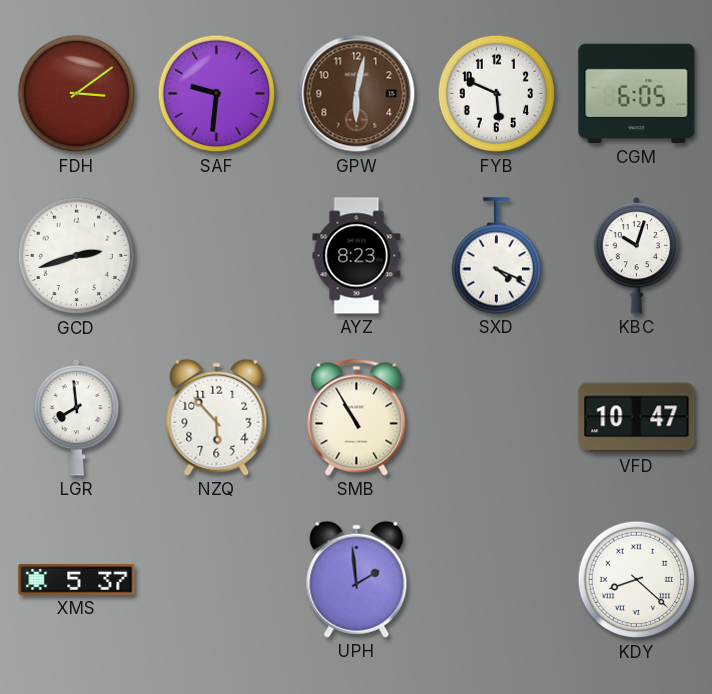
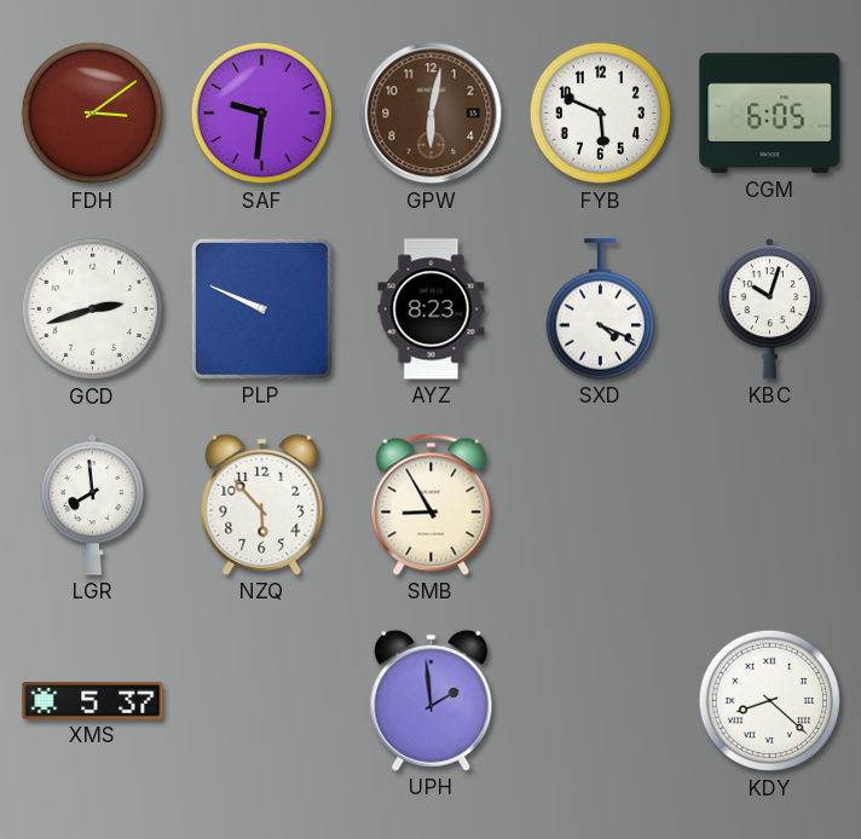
PLP: none -> 9:49 (261, 308)
SMB: 10:55 -> 8:55 (432, 504)
VFD: 10:47 -> none (637, 418)
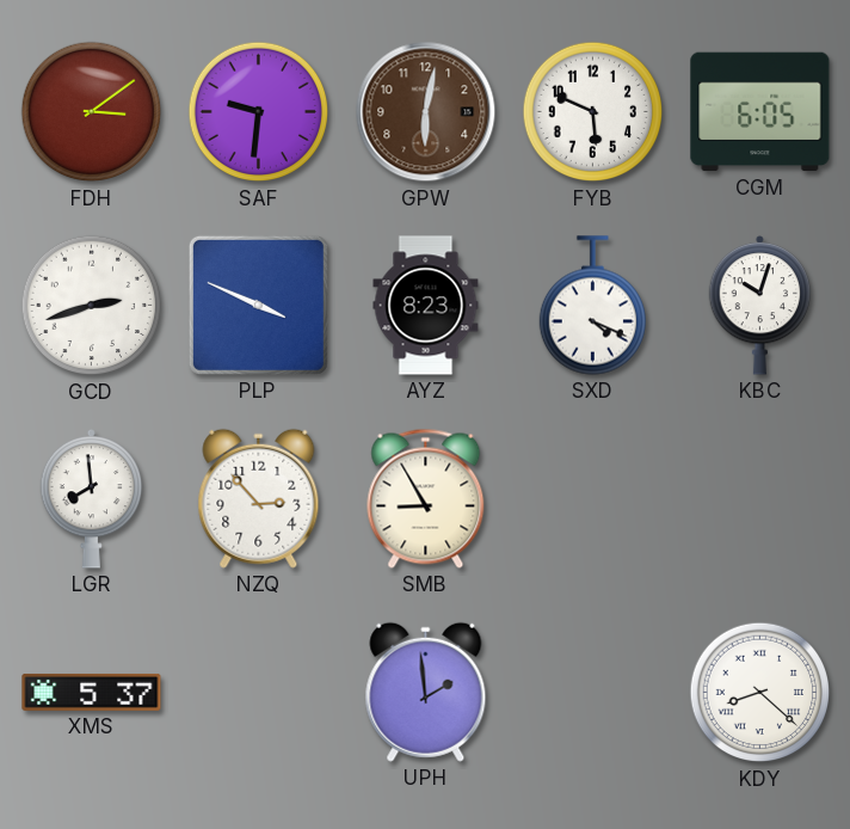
PLP: 9:49 -> 3:49 (258, 305)
NZQ: 5:53 -> 2:53 (259, 498)
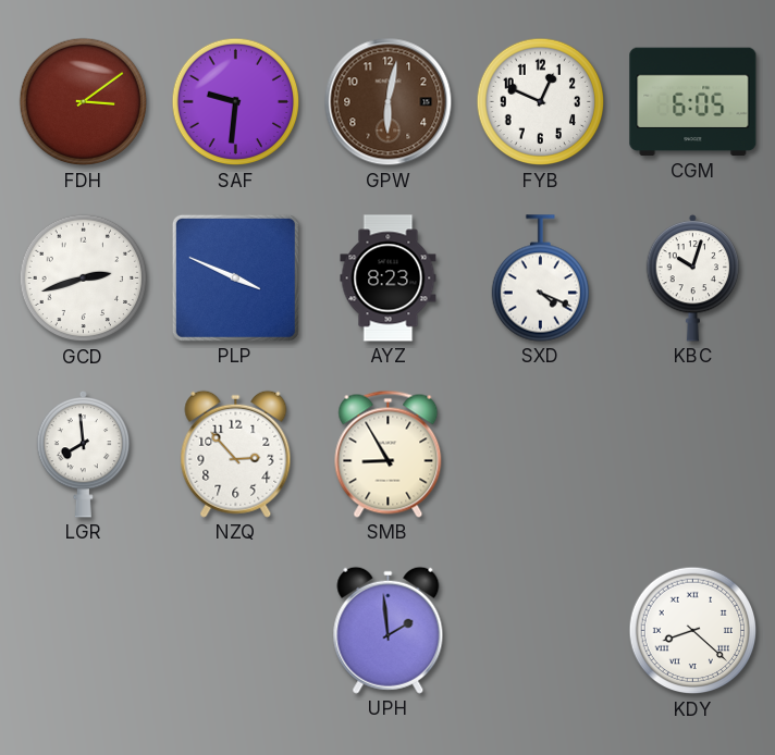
FYB: 5:49 -> 12:49 (541, 102)
XMS: 5:37 -> none (92, 692)
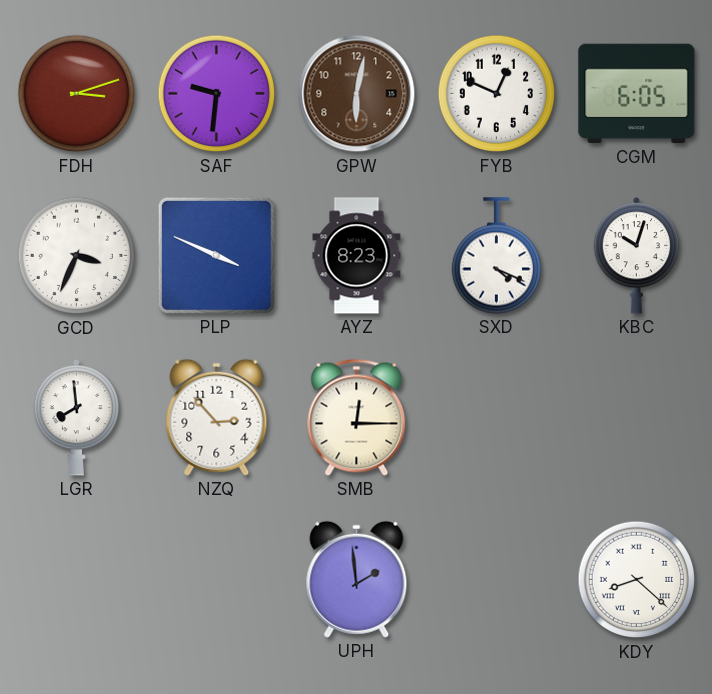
FDH: 3:09 -> 3:12 (77, 94)
GCD: 2:42 -> 3:34 (77, 256)
SMB: 8:55 -> 12:15 (357, 417)
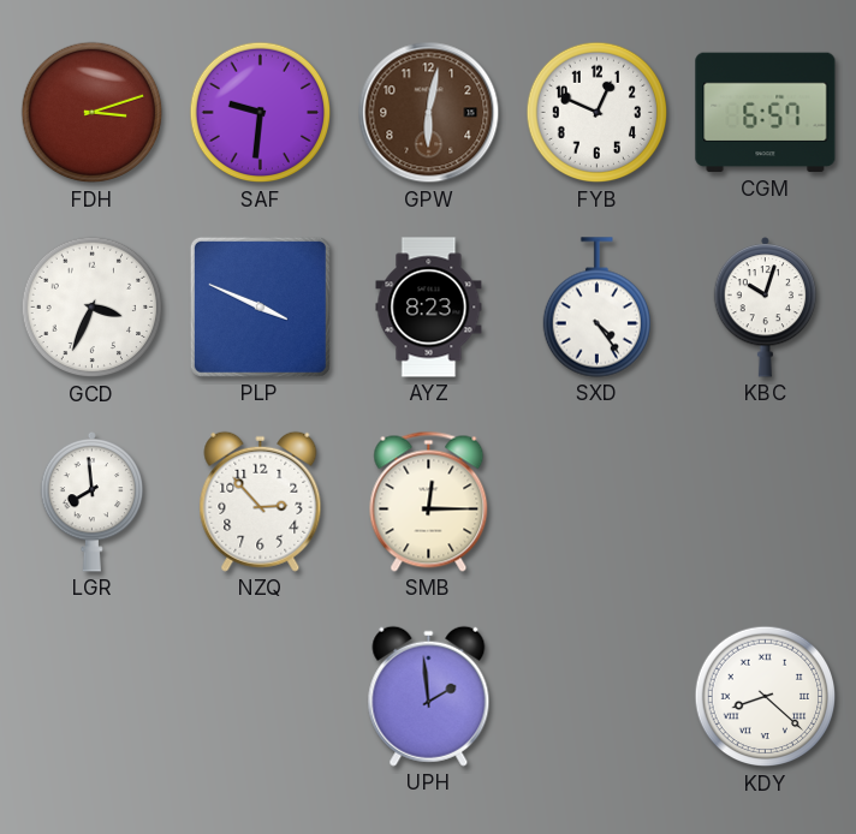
CGM: 6:05 -> 6:57 (766, 113)
SXD: 4:19 -> 4:24 (596, 308)
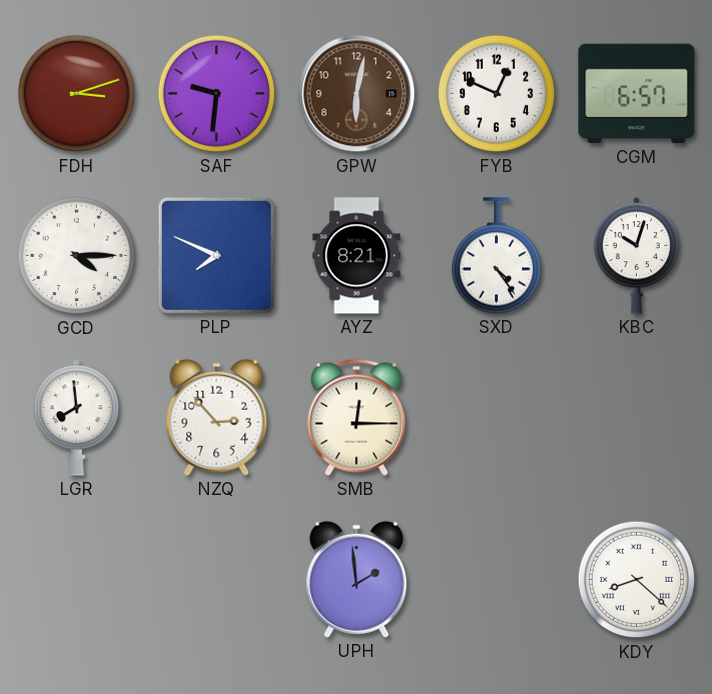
GCD: 3:34 -> 4:15 (77, 256)
PLP: 3:49 -> 7:49 (216, 255)
AYZ: 8:23 -> 8:21 (357, 256)
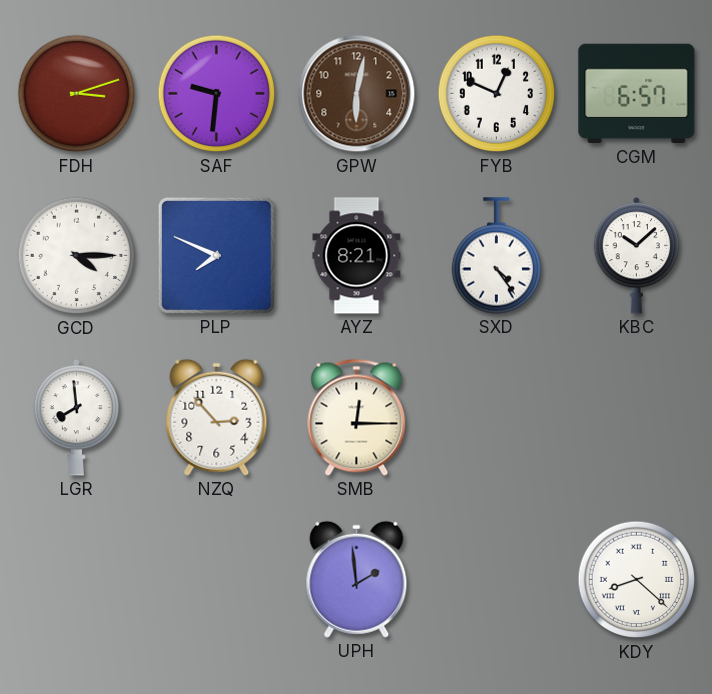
KBC: 10:03 -> 10:08 (637, 255)
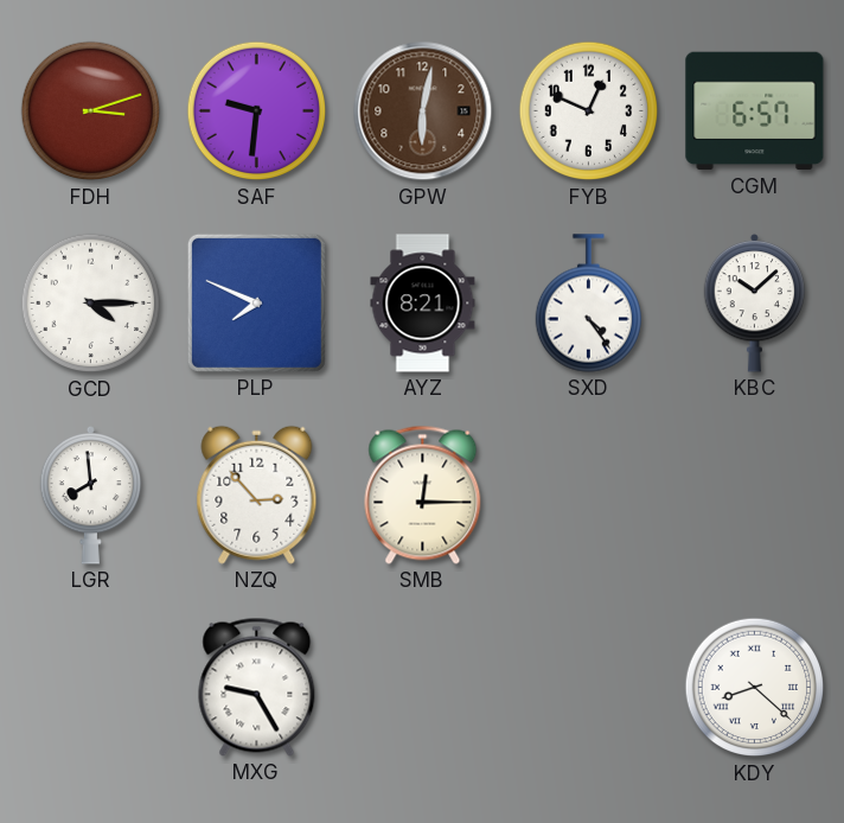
MXG: none -> 9:25 (257, 687)
UPH: 1:59 -> none (357, 579)
